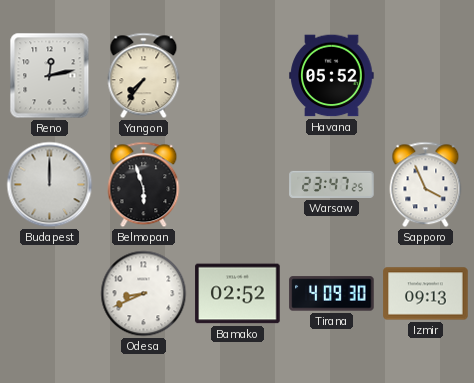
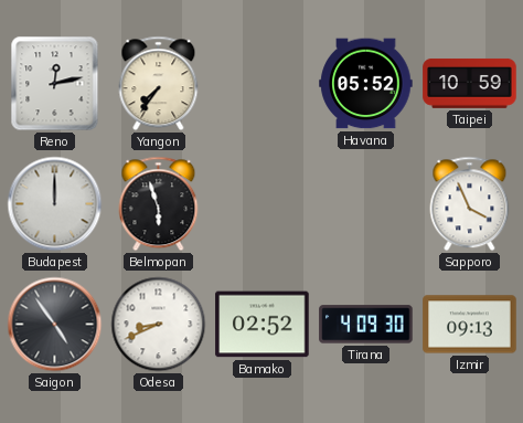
Taipei: none -> 10:59 (470, 83)
Warsaw: 23:47 -> none (332, 184)
Saigon: none -> 4:54 (55, 325)
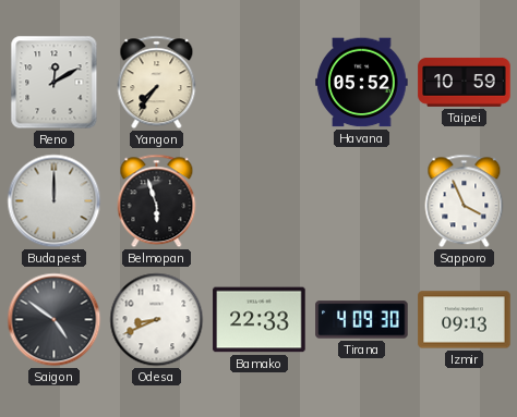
Reno: 12:13 -> 12:10 (55, 83)
Saigon: 4:54 -> 4:51 (55, 320)
Bamako: 02:52 -> 22:33 (260, 320)
